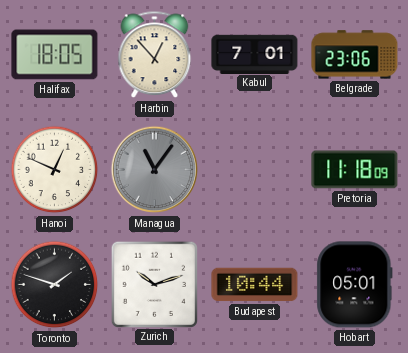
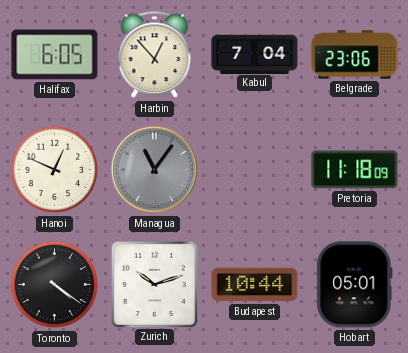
Halifax: 18:05 -> 6:05 (55, 55)
Kabul: 7:01 -> 7:04 (255, 54)
Toronto: 1:48 -> 4:21 (55, 285)
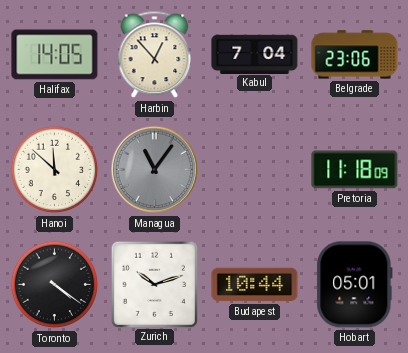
Halifax: 6:05 -> 14:05 (55, 55)
Hanoi: 12:49 -> 11:52 (55, 170)
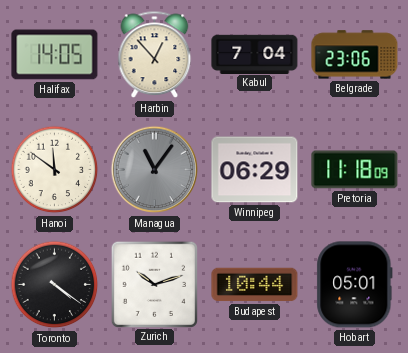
Hanoi: 11:52 -> 11:51 (55, 170)
Winnipeg: none -> 06:29 (255, 170)
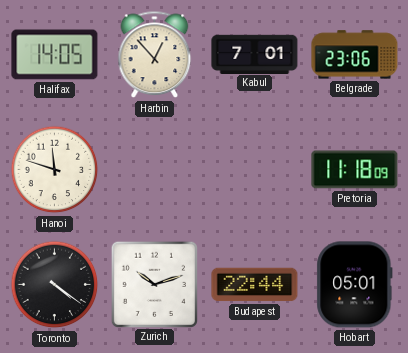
Kabul: 7:04 -> 7:01 (255, 54)
Hanoi: 11:51 -> 11:48 (55, 170)
Managua: 11:06 -> none (155, 170)
Winnipeg: 06:29 -> none (255, 170)
Budapest: 10:44 -> 22:44 (255, 285)
